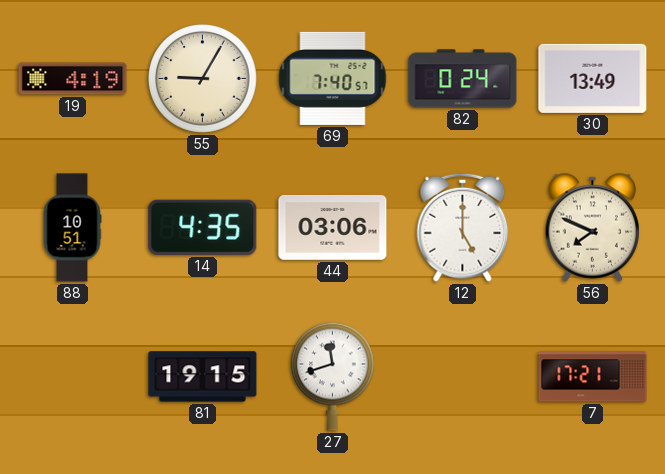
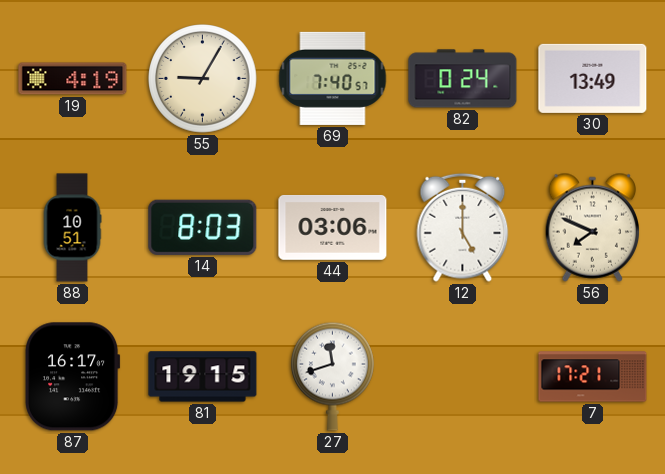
14: 4:35 -> 8:03 (203, 227)
87: none -> 16:17 (73, 377)
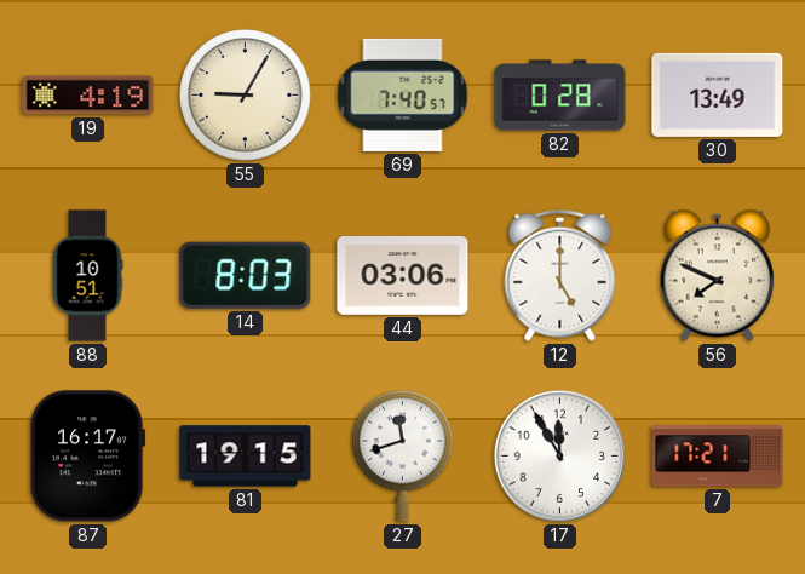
82: 0:24 -> 0:28 (560, 96)
17: none -> 11:55 (559, 455)
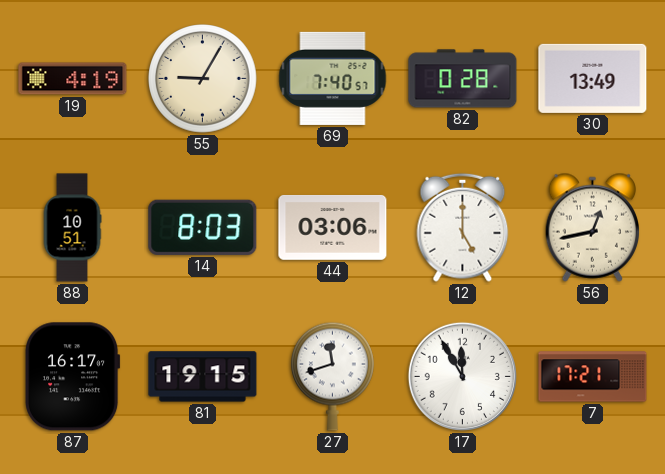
56: 7:49 -> 12:43 (593, 227)
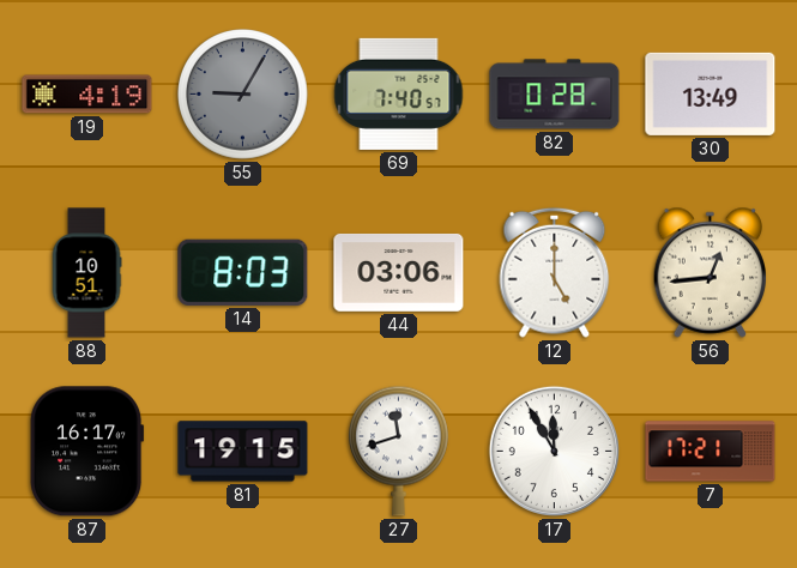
55 dial: cream -> grey (243, 95)
56: 12:43 -> 12:44 (711, 272)
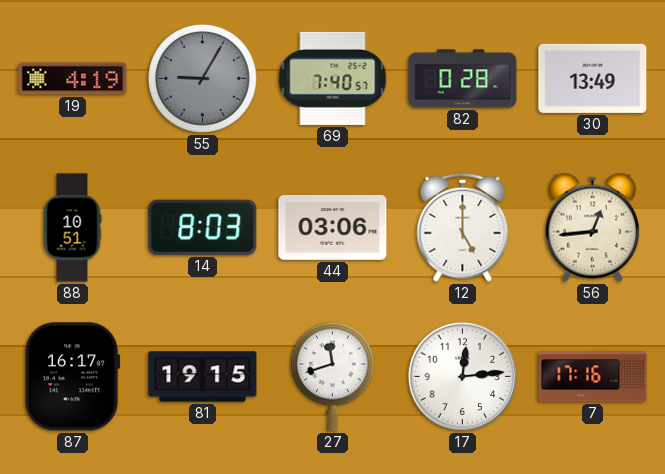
17: 11:55 -> 12:14 (462, 376)
7: 17:21 -> 17:16 (593, 377)
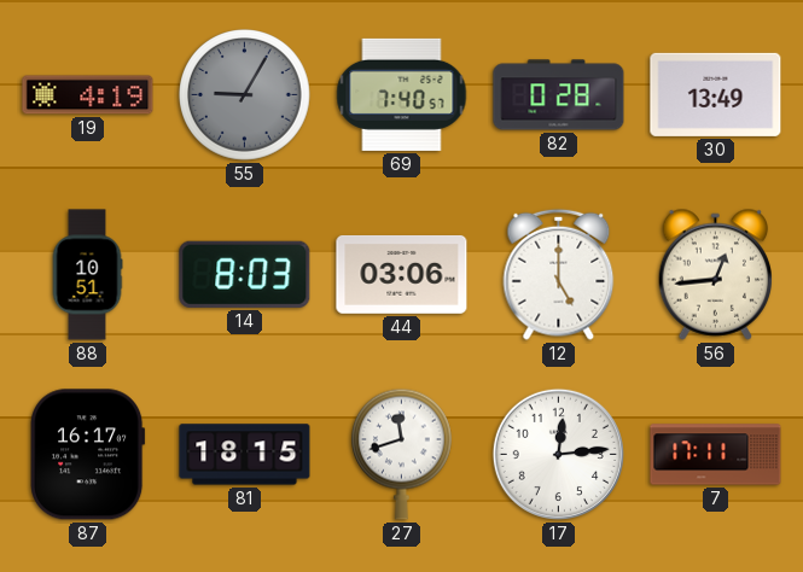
81: 19:15 -> 18:15 (245, 455)
7: 17:16 -> 17:11 (716, 455)
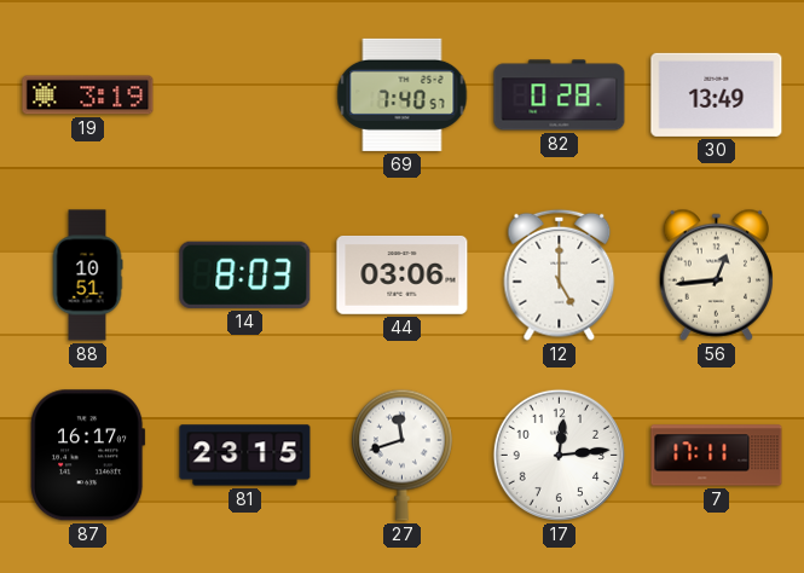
19: 4:19 -> 3:19 (88, 95)
55: 9:05 -> none (245, 95)
81: 18:15 -> 23:15 (245, 456)
